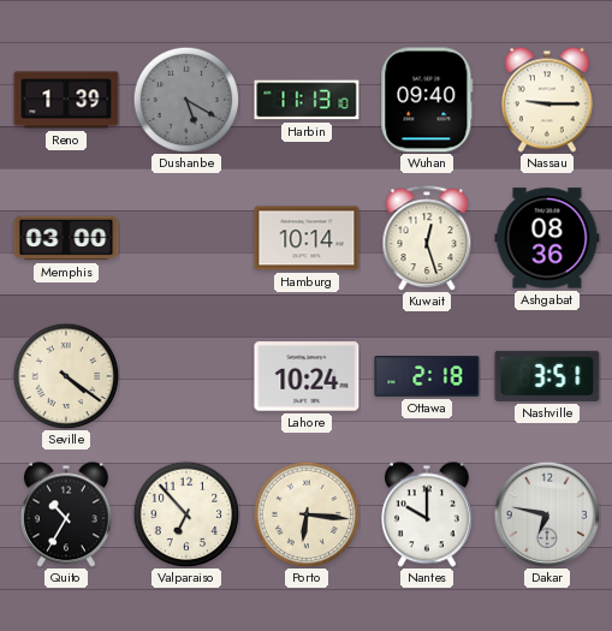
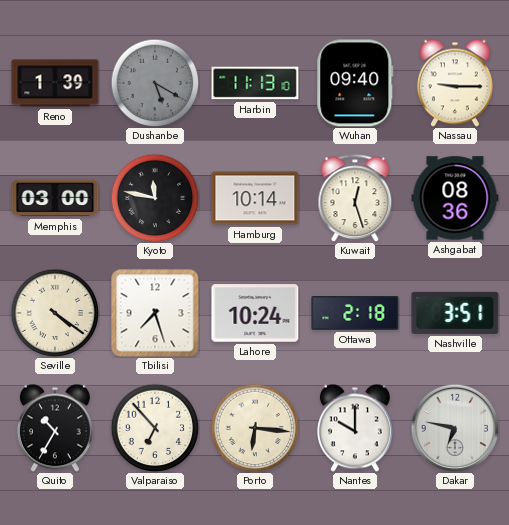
Kyoto: none -> 11:47 (155, 198)
Tbilisi: none -> 7:27 (155, 313)
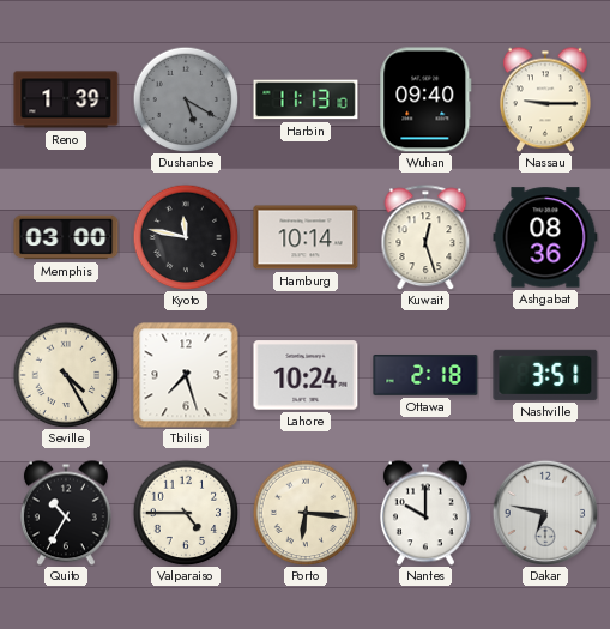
Seville: 4:21 -> 4:25 (66, 375)
Valparaiso: 6:53 -> 4:45 (186, 513)
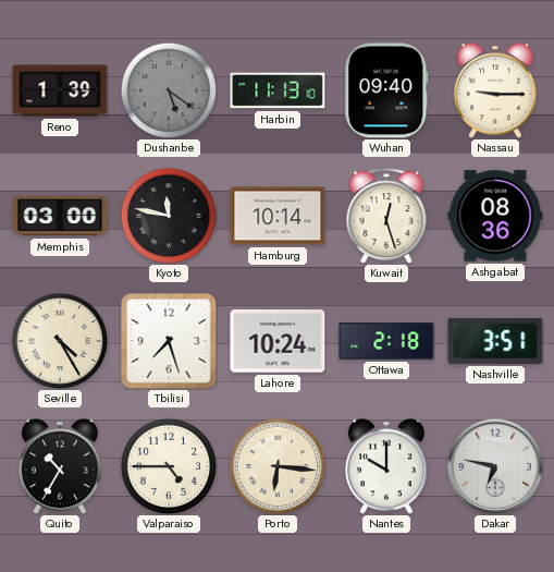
Dushanbe: 5:20 -> 5:21 (169, 90)
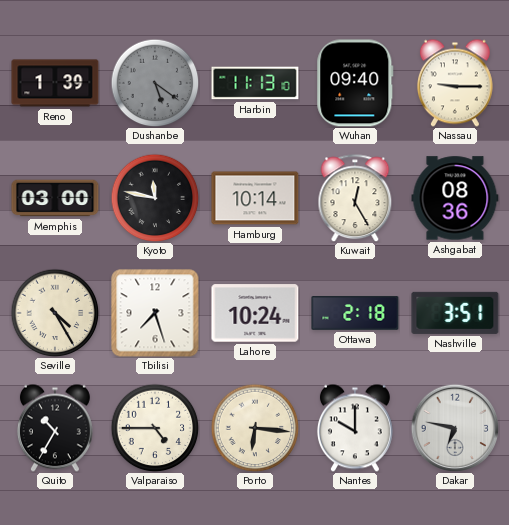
Kuwait: 12:27 -> 12:25 (355, 198)
